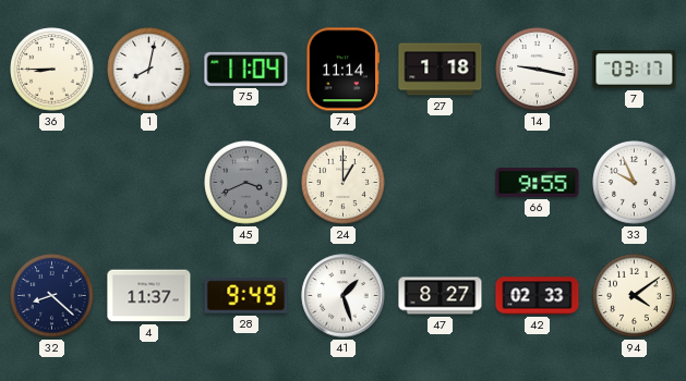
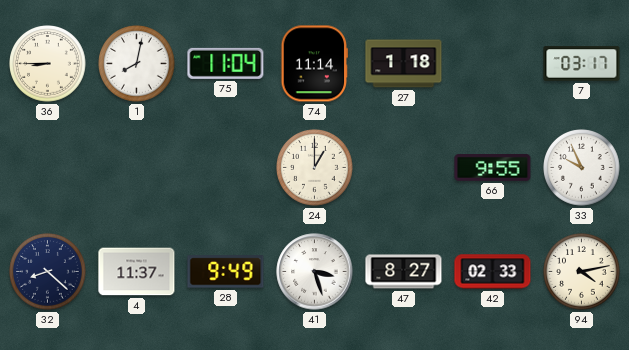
14: 9:17 -> none (538, 70)
45: 3:41 -> none (246, 183)
41: 1:27 -> 3:27 (315, 272)
94: 4:09 -> 4:13 (582, 272)
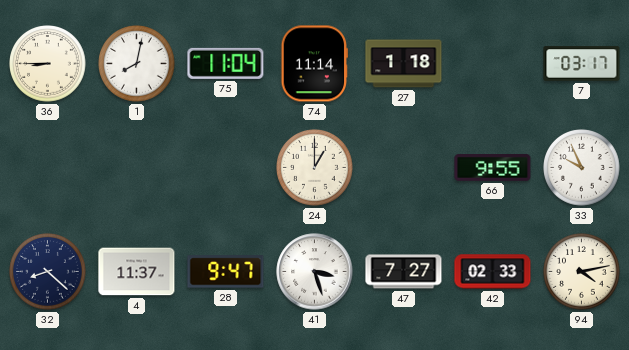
28: 9:49 -> 9:47 (226, 272)
47: 8:27 -> 7:27 (404, 272)
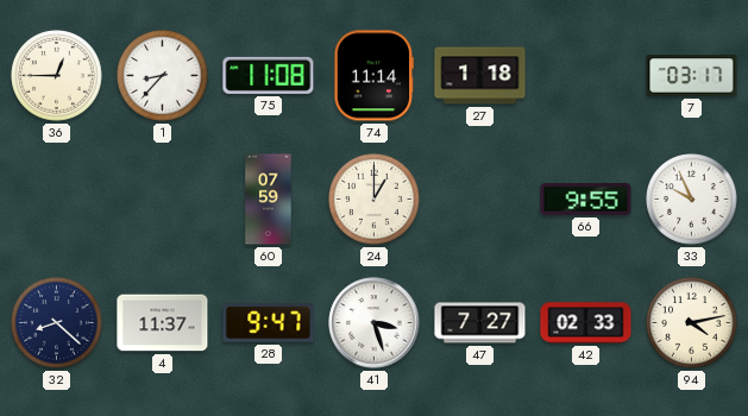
36: 8:45 -> 12:45 (57, 76)
1: 8:02 -> 8:37 (163, 76)
75: 11:04 -> 11:08 (269, 75)
60: none -> 07:59 (269, 200)
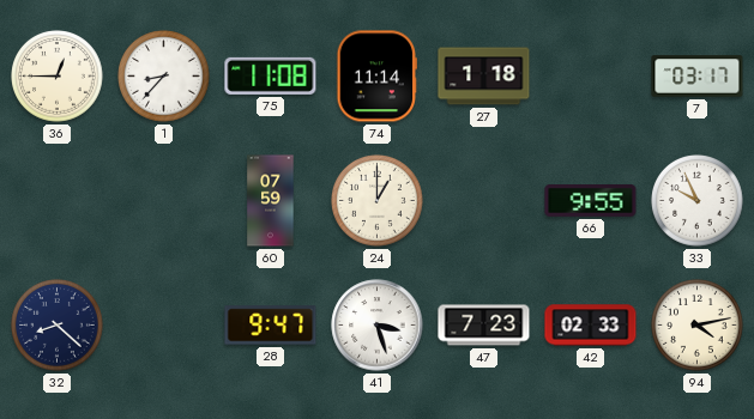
4: 11:37 -> none (163, 323)
47: 7:27 -> 7:23 (484, 326)
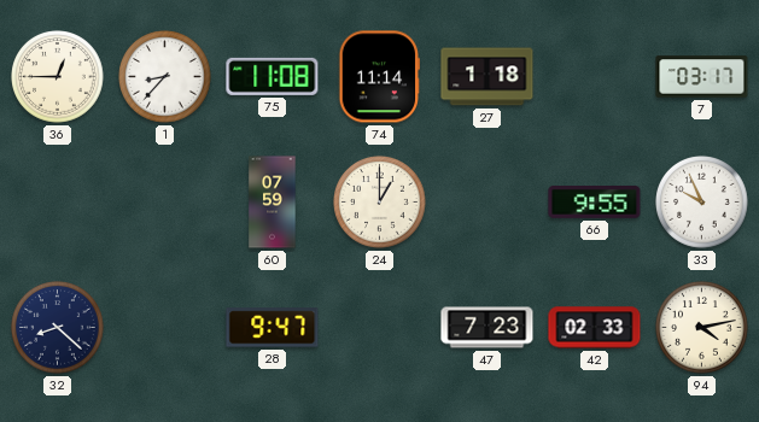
41: 3:27 -> none (378, 326)
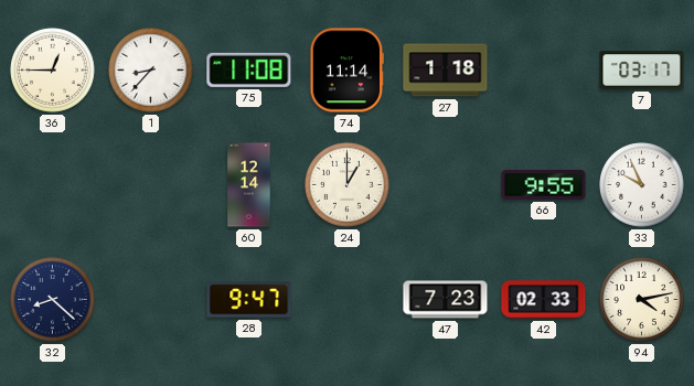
60: 07:59 -> 12:14 (249, 185)
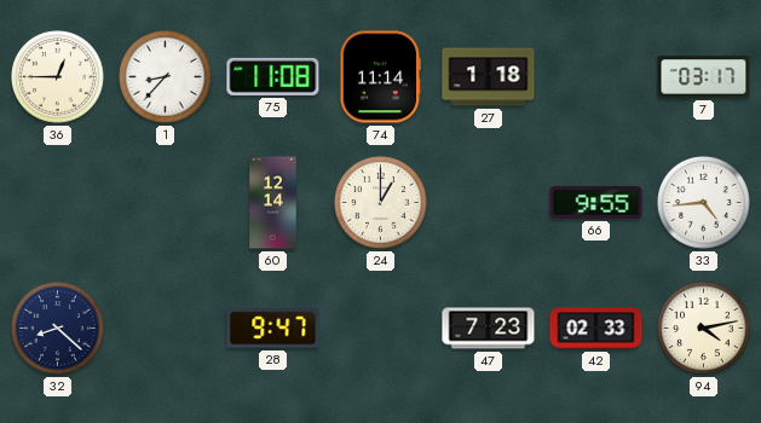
33: 9:56 -> 4:44 (704, 203)
